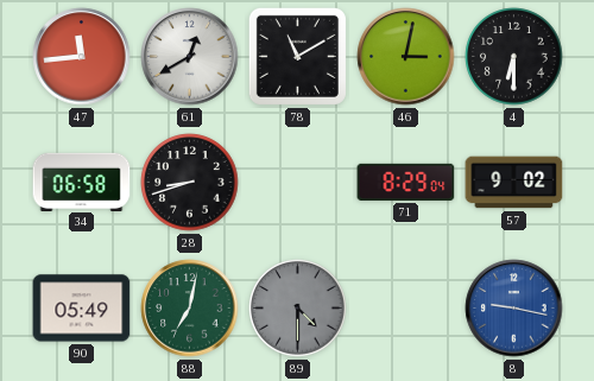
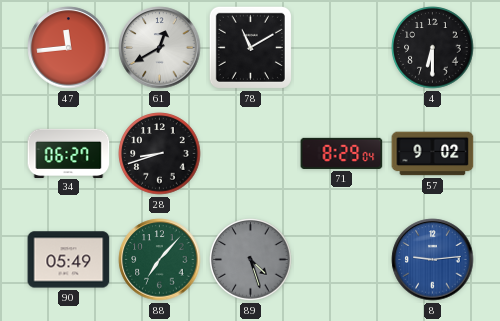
46: 3:02 -> none (406, 57)
34: 06:58 -> 06:27 (69, 153)
88: 7:02 -> 7:07 (160, 260)
89: 4:30 -> 4:27 (251, 260)
8: 9:17 -> 9:14 (433, 260)
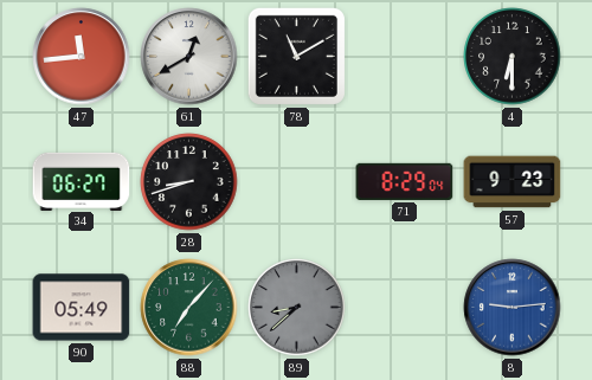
57: 9:02 -> 9:23 (513, 182)
89: 4:27 -> 8:38 (297, 308)
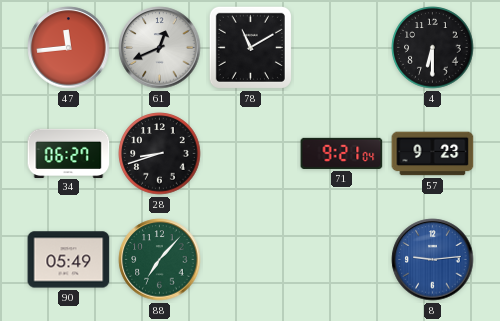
61: 12:40 -> 12:41 (160, 48)
71: 8:29 -> 9:21 (342, 153)
89: 8:38 -> none (297, 308)
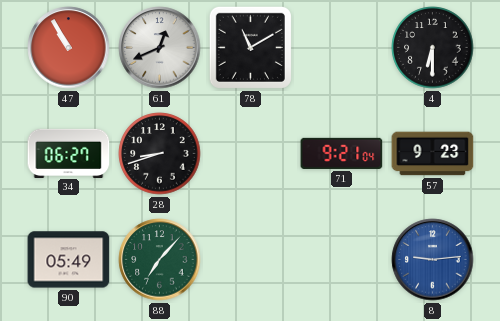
47: 11:44 -> 10:55 (69, 48)
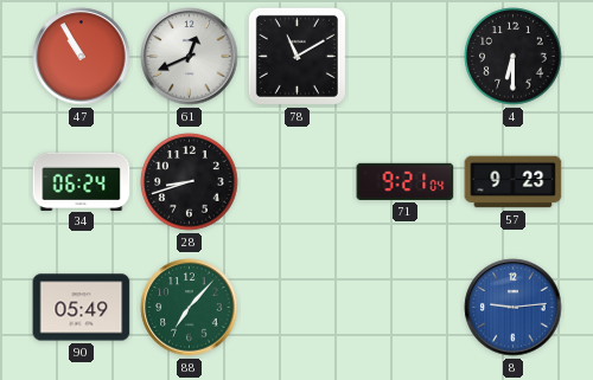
34: 06:27 -> 06:24 (82, 181)
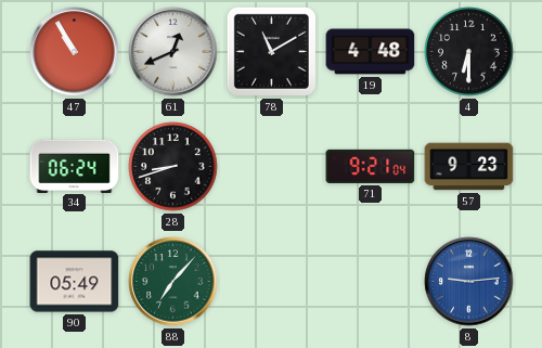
19: none -> 4:48 (371, 52)
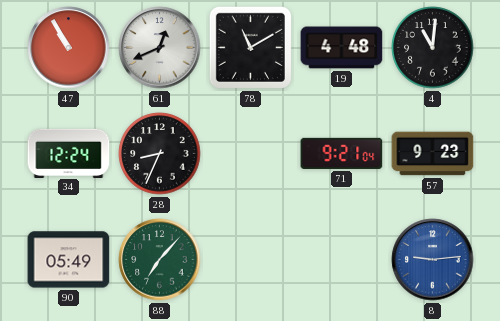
4: 6:30 -> 11:01 (433, 48)
34: 06:24 -> 12:24 (69, 153)
28: 8:42 -> 8:34 (160, 154)
